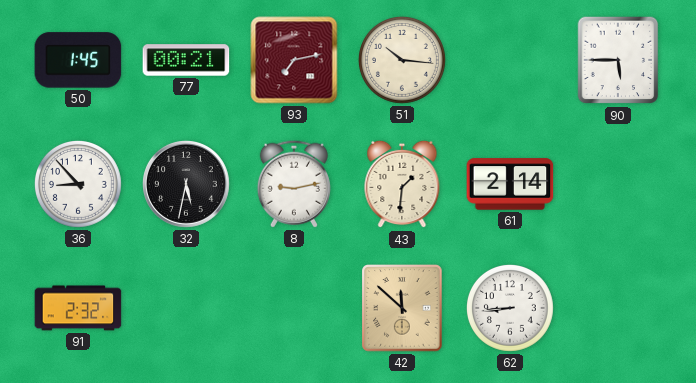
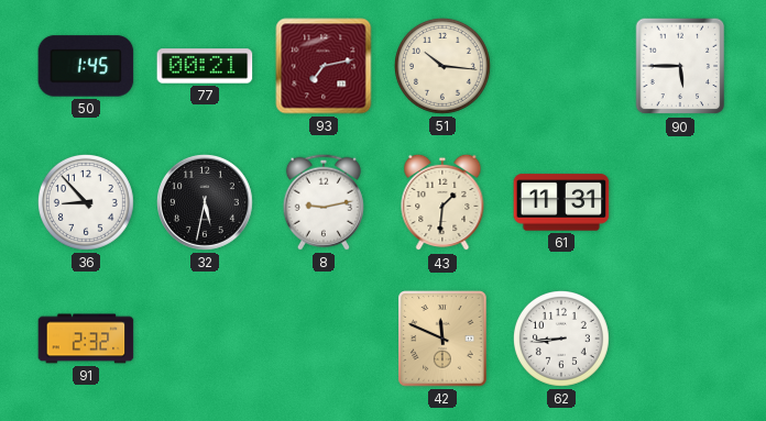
61: 2:14 -> 11:31 (561, 202)
42: 11:52 -> 11:49 (442, 339)
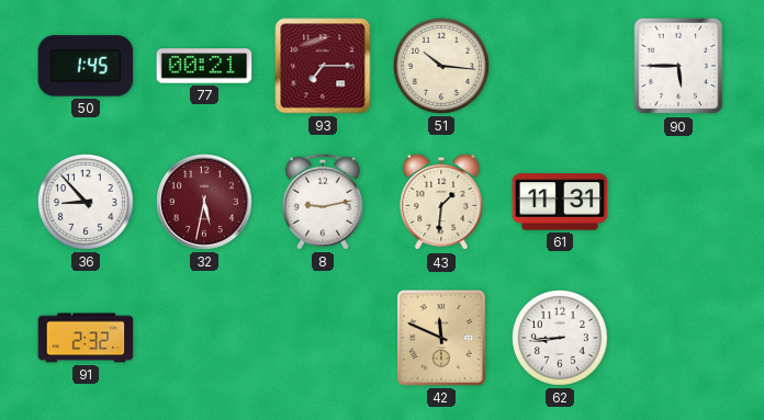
93: 7:13 -> 7:15 (323, 66)
32 dial: black -> burgundy (205, 203)
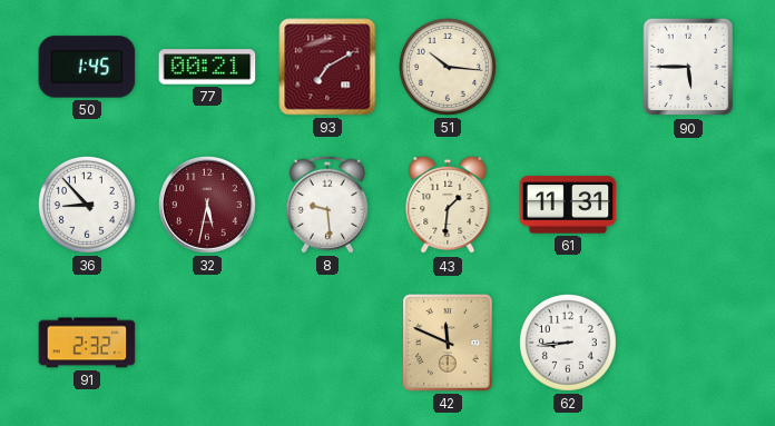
93: 7:15 -> 7:10 (327, 67)
8: 9:13 -> 9:29 (327, 205)
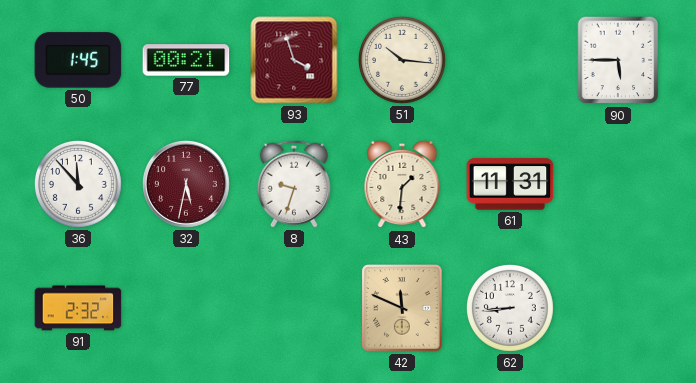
93: 7:10 -> 3:57 (294, 60)
36: 8:53 -> 11:53 (78, 184)
8: 9:29 -> 9:33 (294, 184)
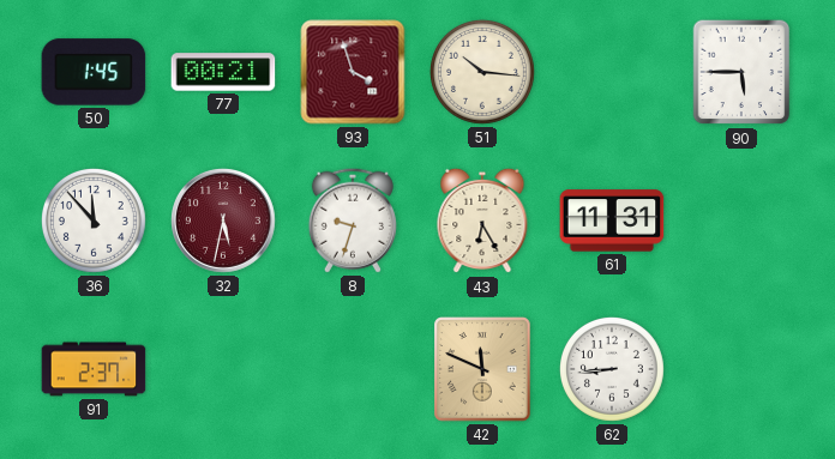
43: 1:31 -> 6:25 (482, 221)
91: 2:32 -> 2:37 (94, 369)
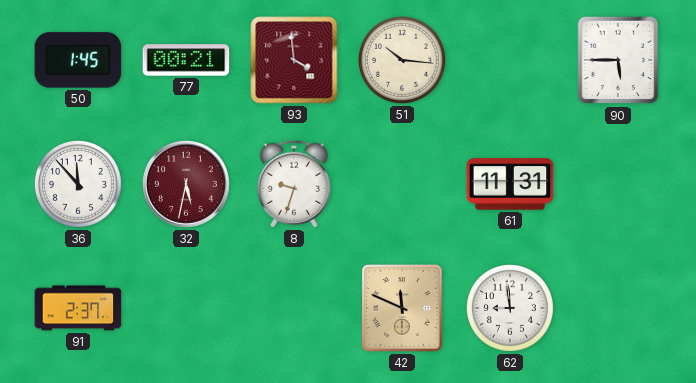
93: 3:57 -> 3:59 (294, 60)
43: 6:25 -> none (482, 221)
62: 8:44 -> 8:59 (510, 308)
